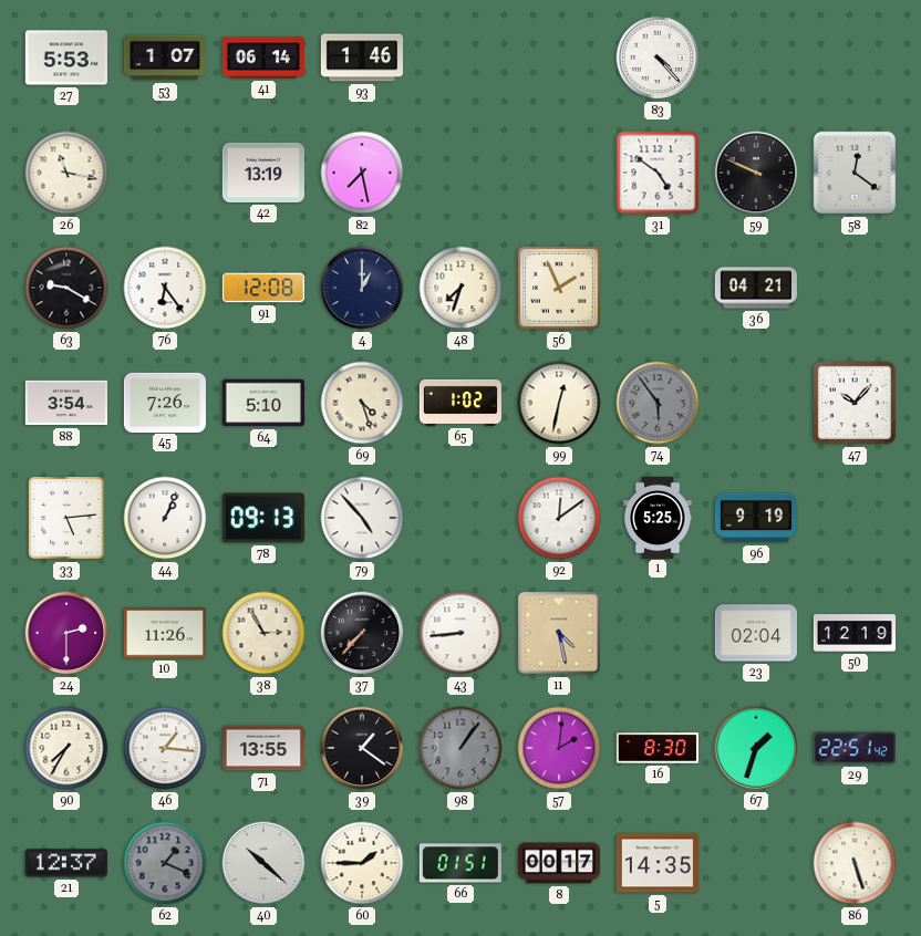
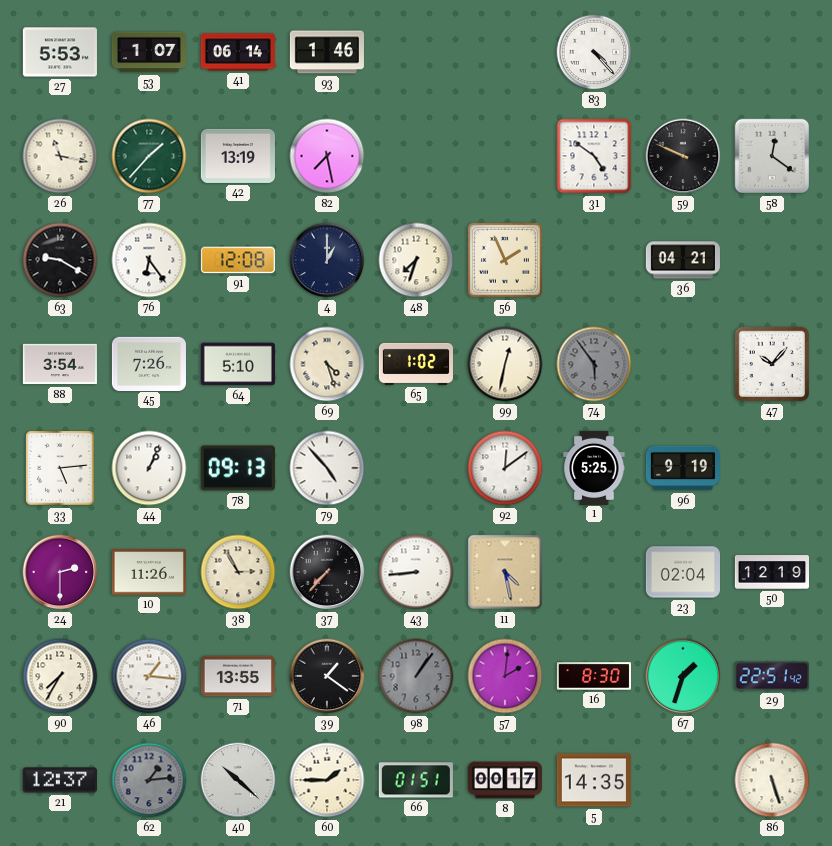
77: none -> 1:37 (149, 156)
62: 1:19 -> 1:14 (149, 780)
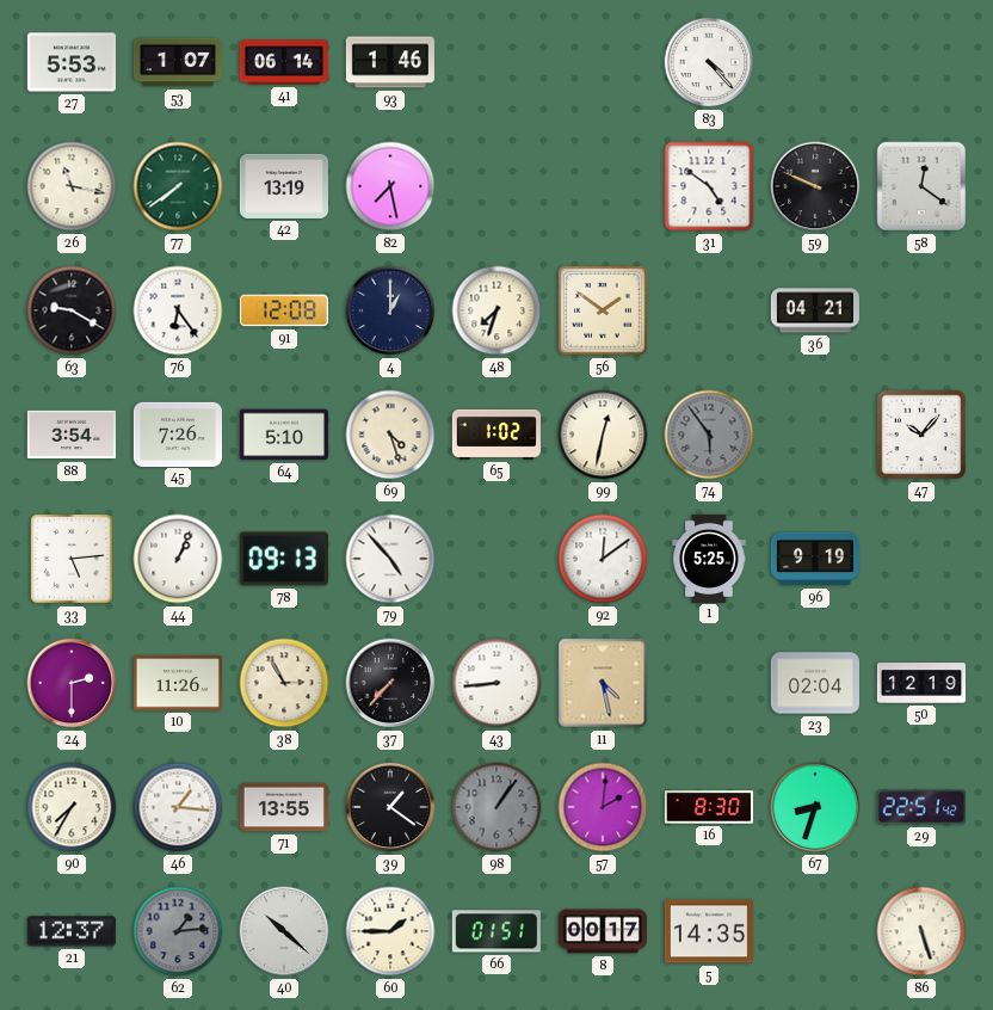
77: 1:37 -> 7:39 (178, 186)
56: 1:56 -> 1:51 (603, 310)
67: 1:33 -> 8:33 (815, 807)
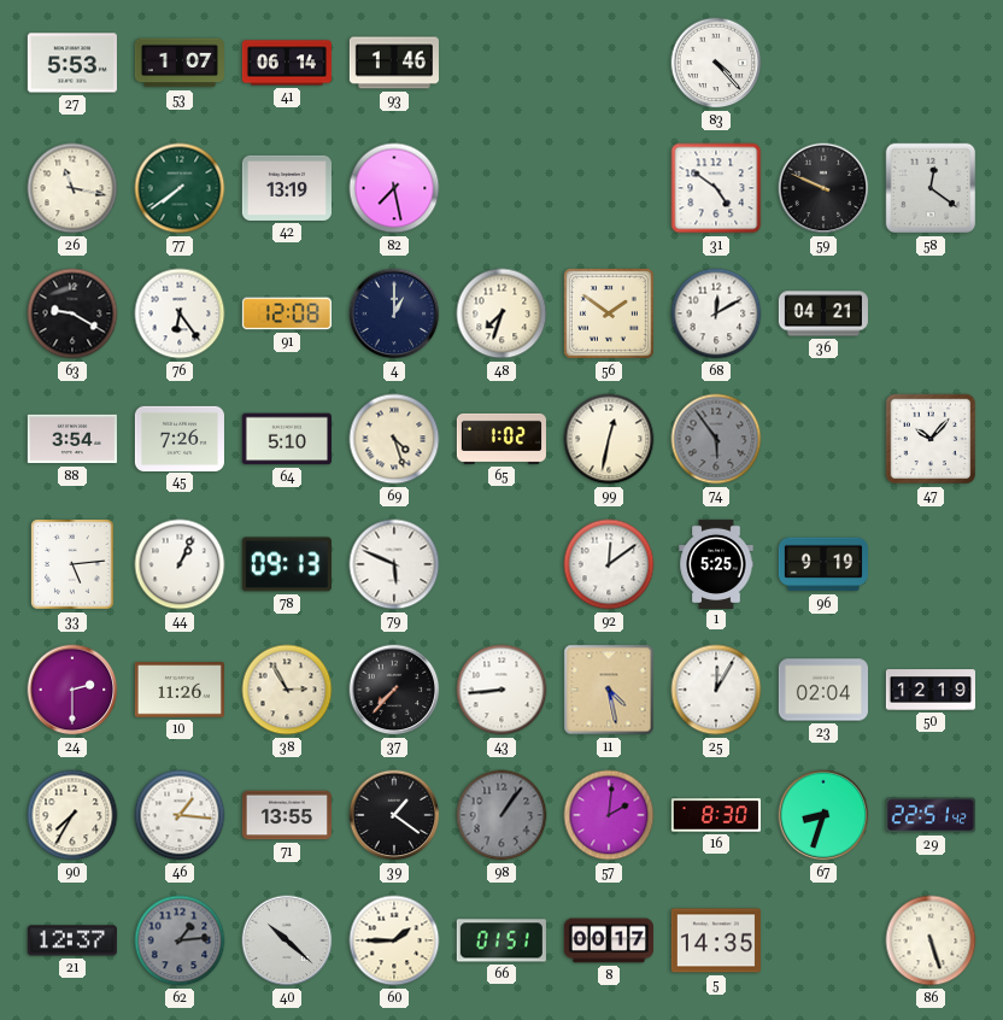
68: none -> 12:10 (716, 313)
79: 4:53 -> 5:49 (394, 564)
25: none -> 12:05 (716, 690)
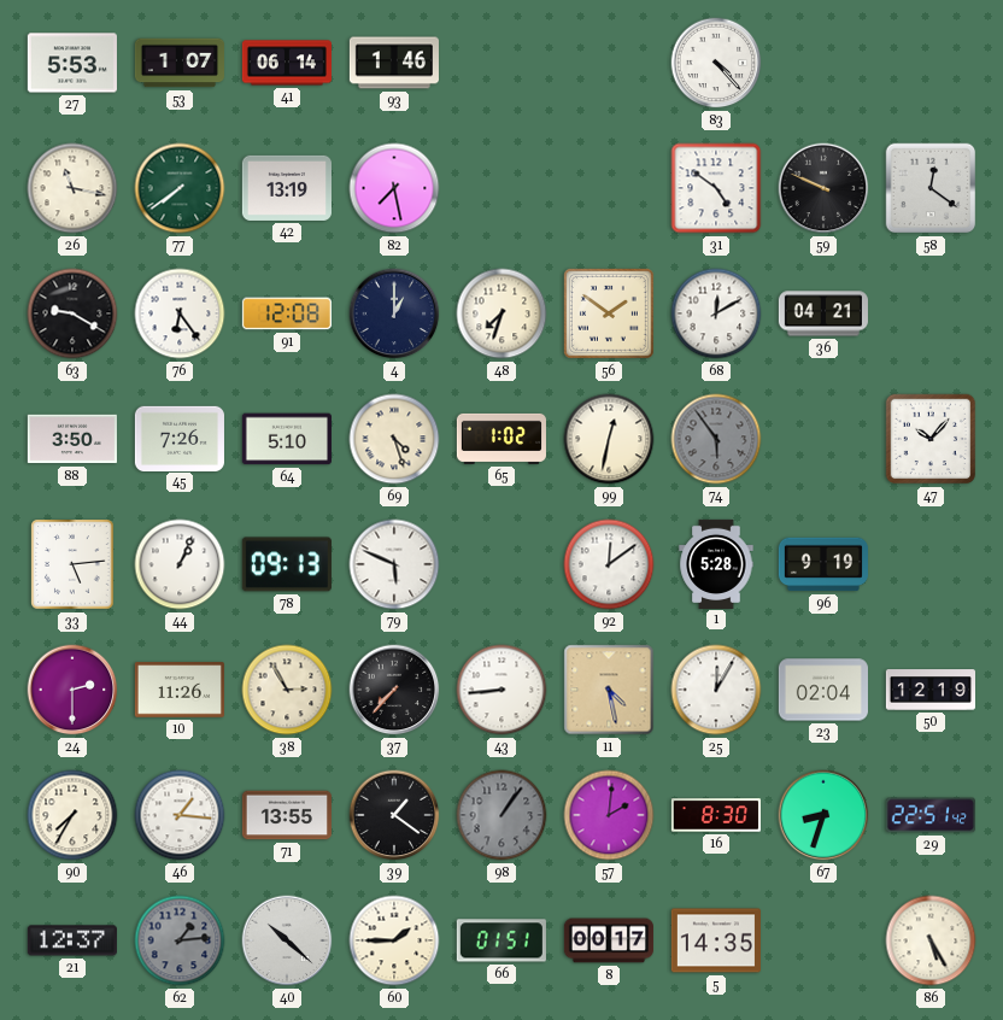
88: 3:54 -> 3:50 (72, 439)
1: 5:25 -> 5:28 (716, 563)
86: 5:27 -> 5:25 (931, 940)
